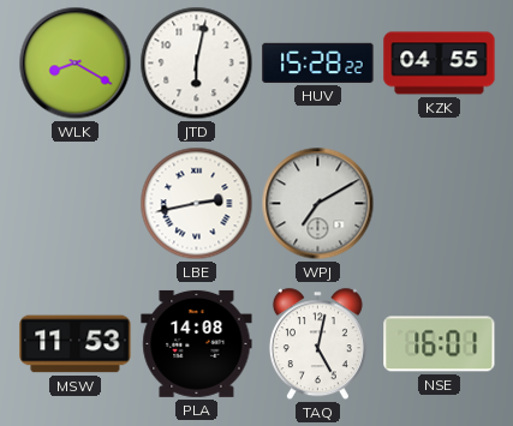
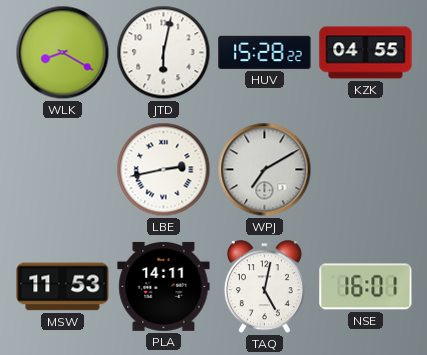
PLA: 14:08 -> 14:11 (164, 286)
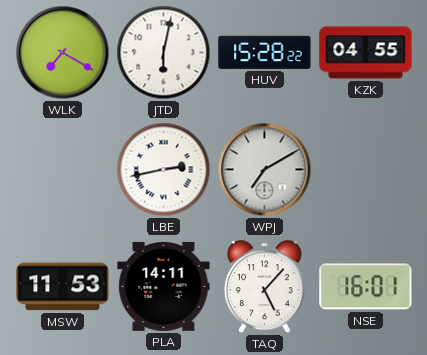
WLK: 8:20 -> 7:20 (63, 53)
TAQ: 5:02 -> 5:07 (264, 287)
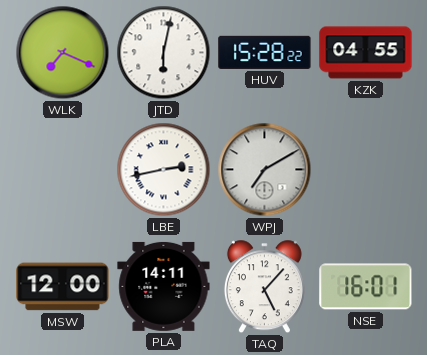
WLK: 7:20 -> 7:19 (63, 53)
MSW: 11:53 -> 12:00 (63, 287)
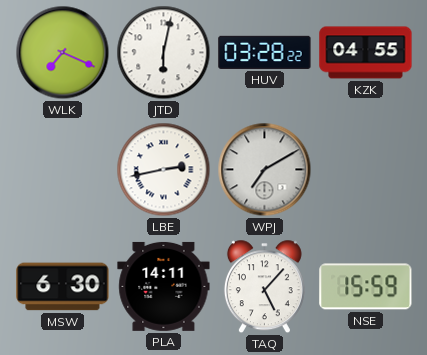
HUV: 15:28 -> 03:28 (265, 52)
MSW: 12:00 -> 6:30 (63, 287)
NSE: 16:01 -> 15:59 (366, 287)
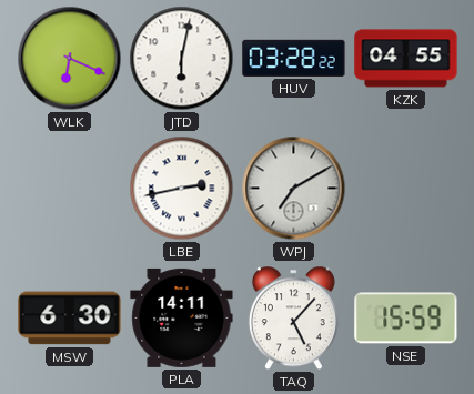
WLK: 7:19 -> 6:19 (70, 59)
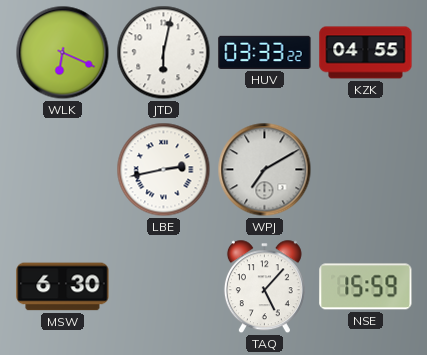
HUV: 03:28 -> 03:33 (265, 52)
PLA: 14:11 -> none (182, 317)
